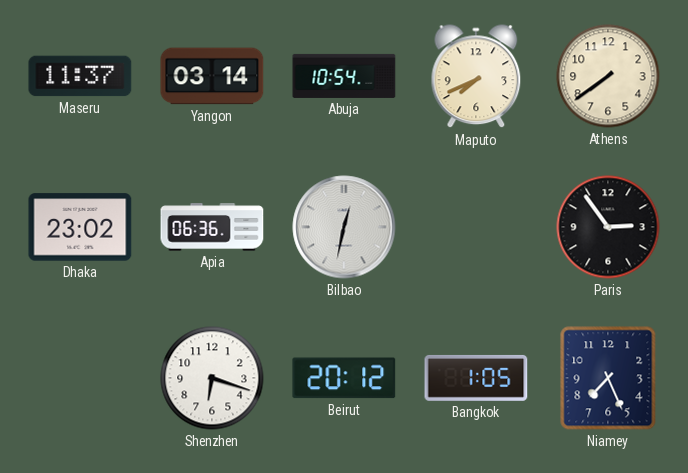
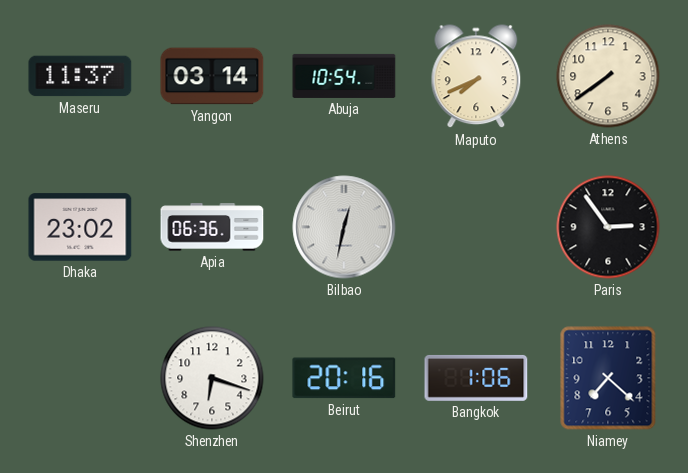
Beirut: 20:12 -> 20:16 (344, 378)
Bangkok: 1:05 -> 1:06 (476, 378)
Niamey: 7:26 -> 7:22 (608, 378)
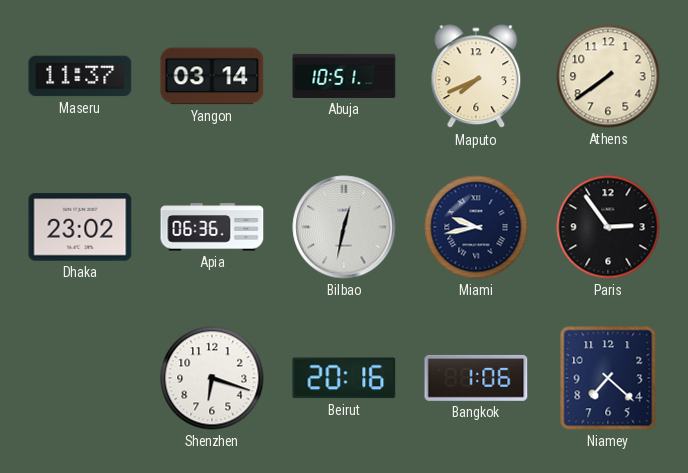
Abuja: 10:54 -> 10:51 (344, 76)
Miami: none -> 9:43 (476, 227)
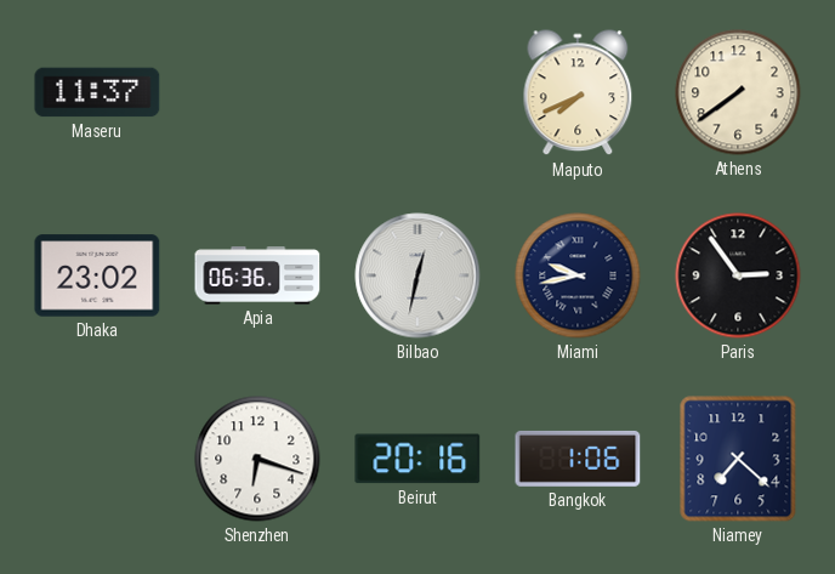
Yangon: 03:14 -> none (212, 76)
Abuja: 10:51 -> none (344, 76)
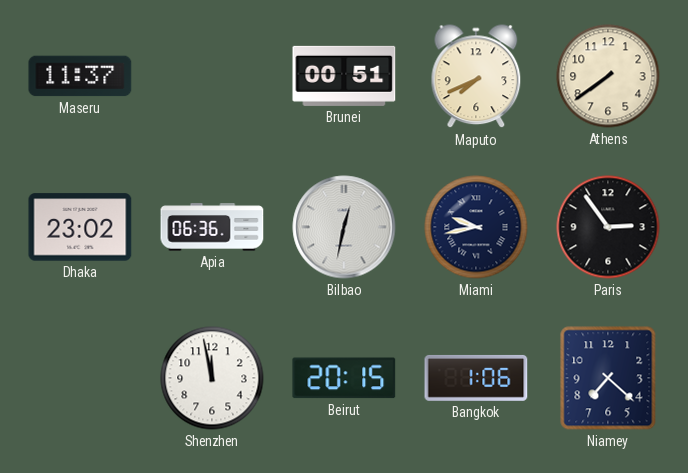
Brunei: none -> 00:51 (344, 76)
Shenzhen: 6:18 -> 11:58 (212, 378)
Beirut: 20:16 -> 20:15 (344, 378)
